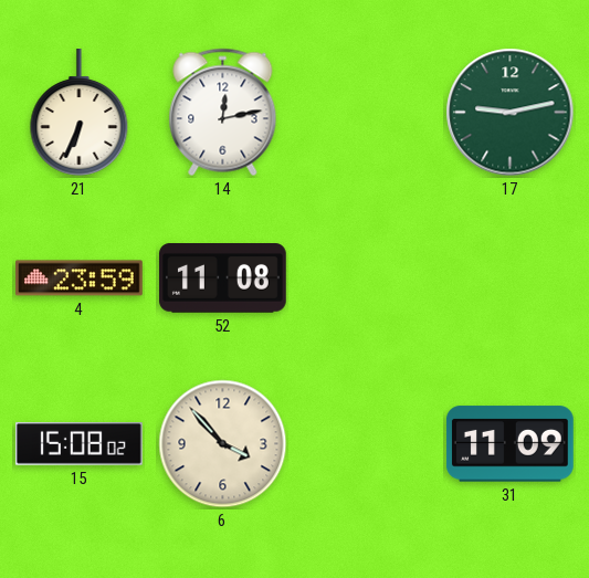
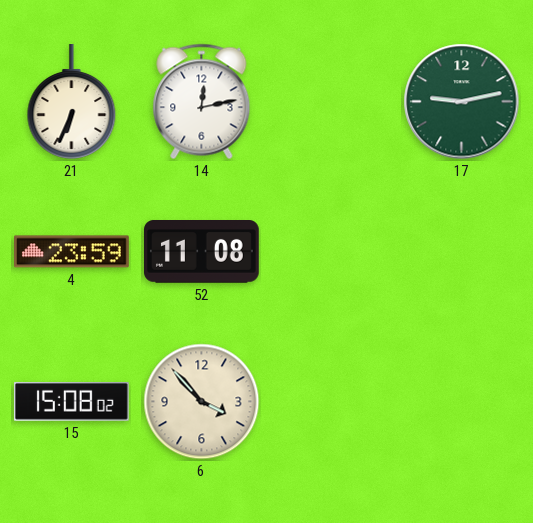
31: 11:09 -> none (511, 444)
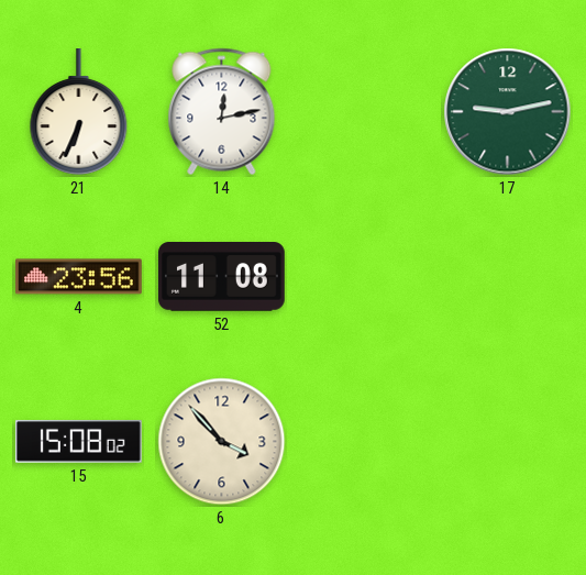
4: 23:59 -> 23:56 (79, 277)
